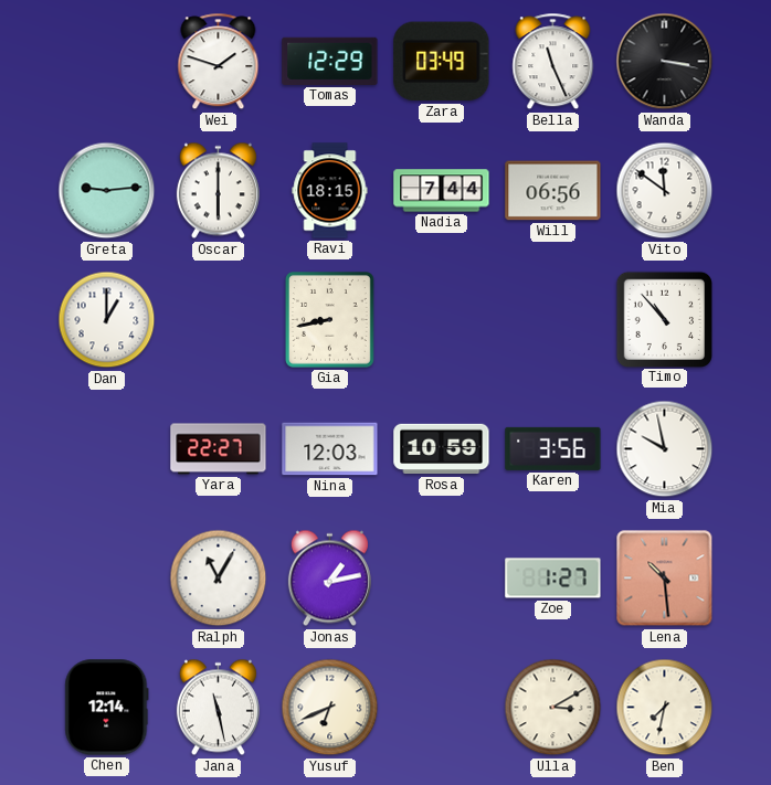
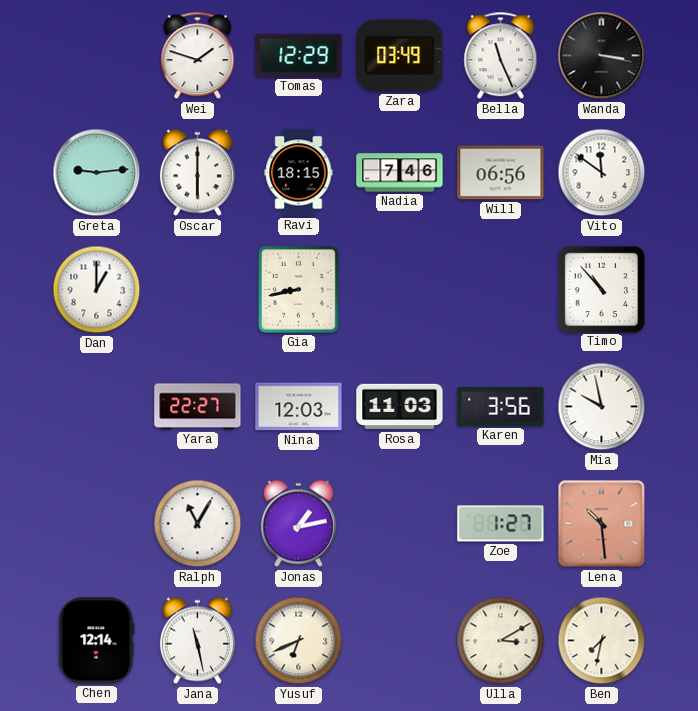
Nadia: 7:44 -> 7:46 (400, 173)
Rosa: 10:59 -> 11:03 (400, 407)
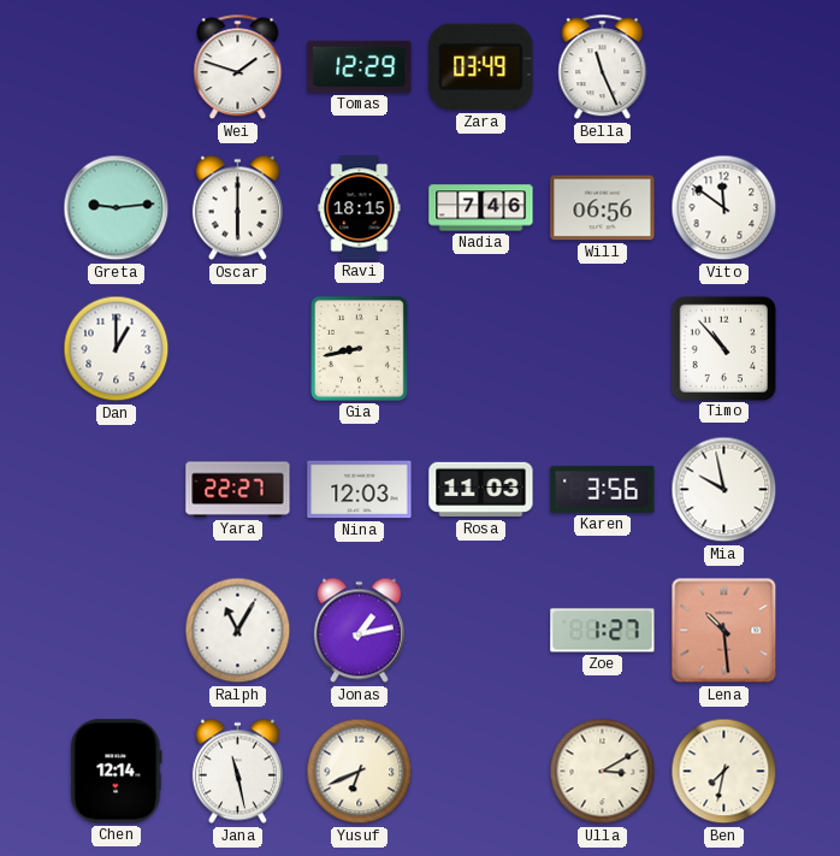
Wanda: 3:17 -> none (602, 56)
